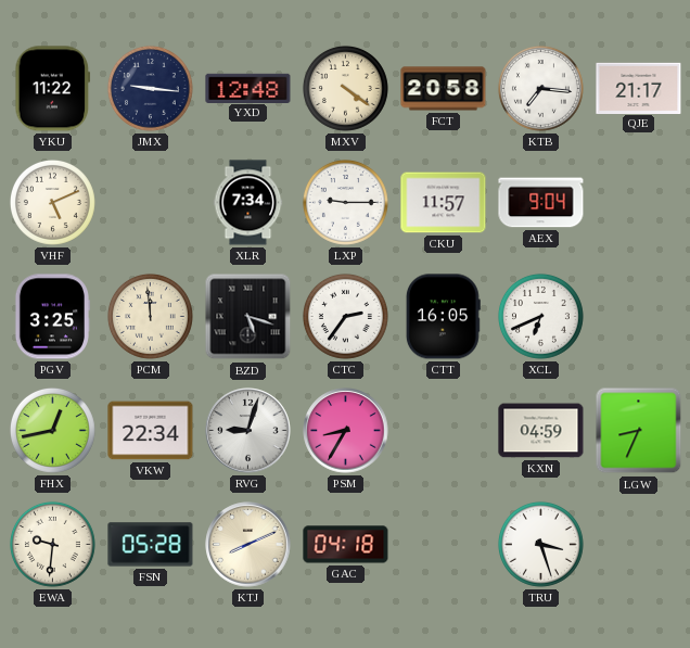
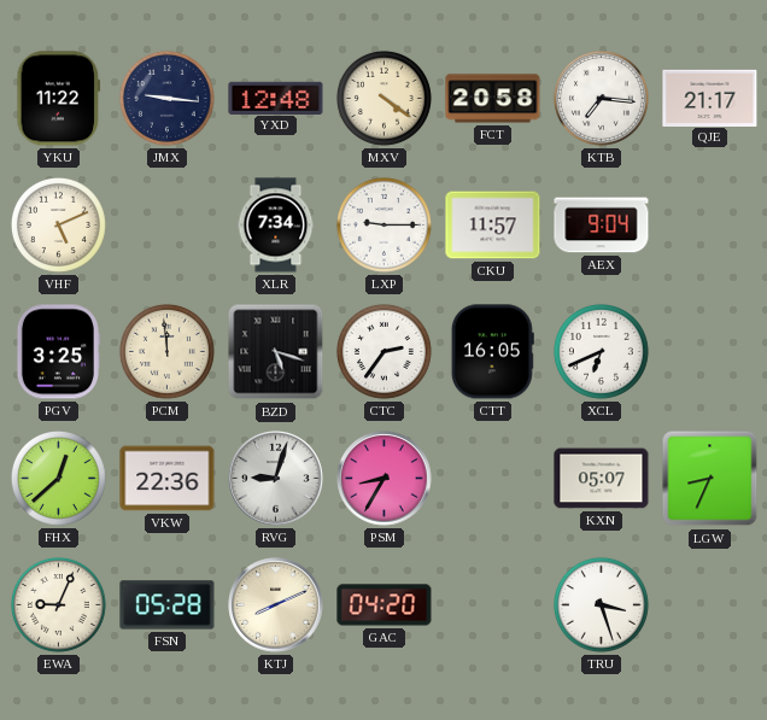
FHX: 12:43 -> 12:38 (58, 478)
VKW: 22:34 -> 22:36 (168, 479)
KXN: 04:59 -> 05:07 (602, 479)
EWA: 9:31 -> 9:04 (58, 604)
GAC: 04:18 -> 04:20 (385, 605)
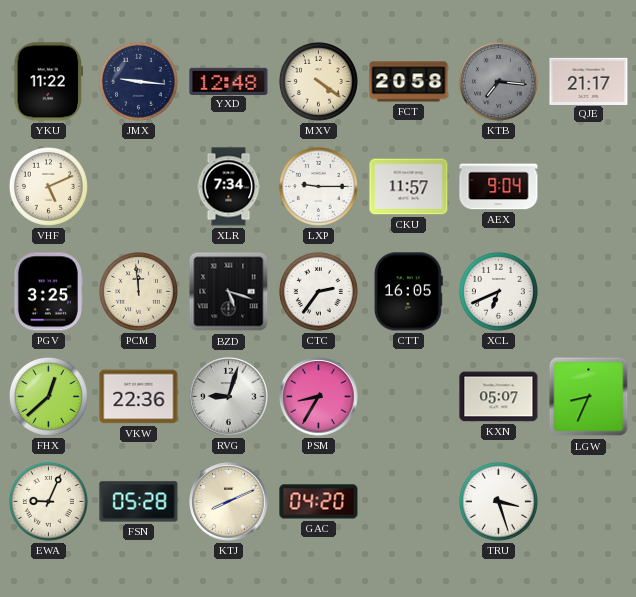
KTB dial: white -> grey (498, 81)
